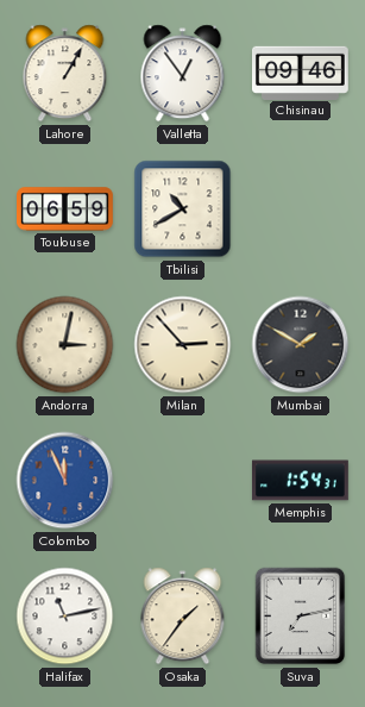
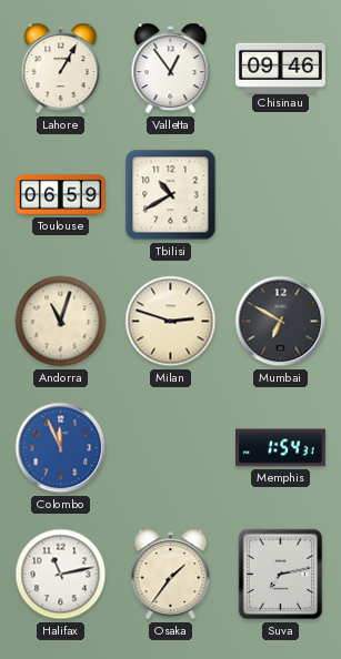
Andorra: 3:02 -> 11:03 (61, 322)
Milan: 2:53 -> 2:48 (171, 322)
Mumbai: 1:50 -> 6:50 (281, 322)
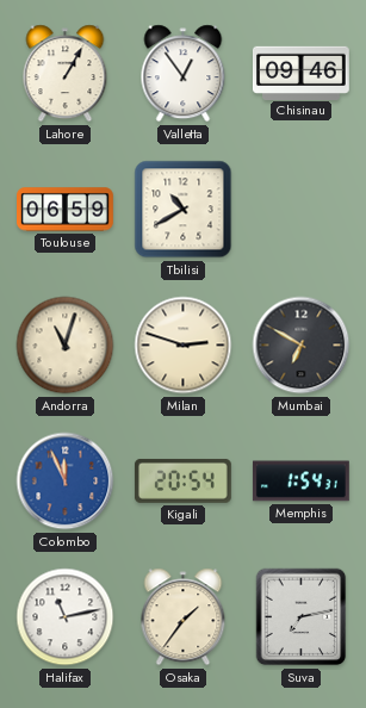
Kigali: none -> 20:54 (182, 480)
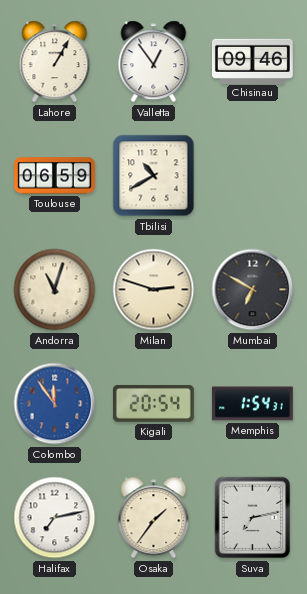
Colombo: 11:56 -> 11:54 (55, 404)
Halifax: 11:13 -> 7:13 (55, 518)
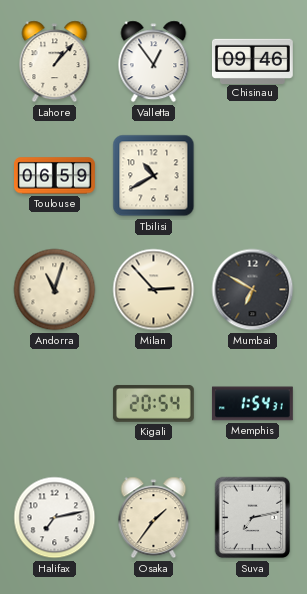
Lahore: 1:05 -> 1:07 (55, 62)
Milan: 2:48 -> 2:53 (154, 290)
Colombo: 11:54 -> none (55, 404)
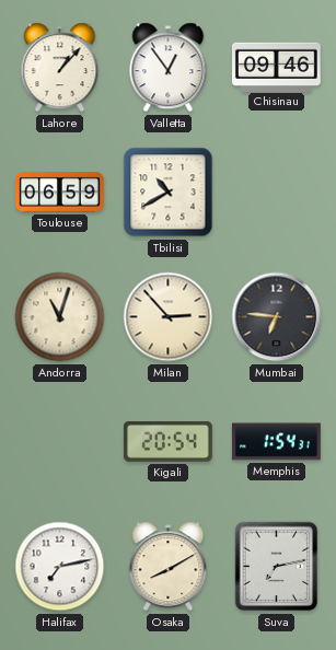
Mumbai: 6:50 -> 6:46 (277, 317)
Osaka: 1:36 -> 8:10 (169, 567)
